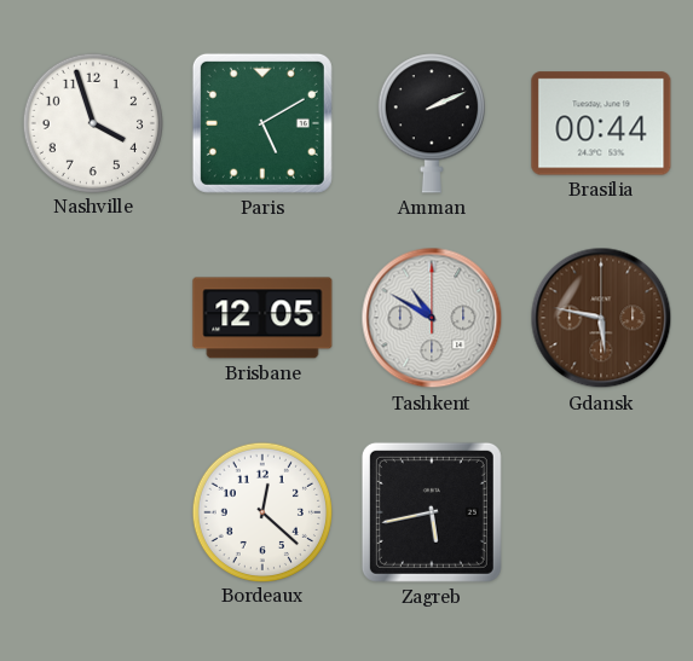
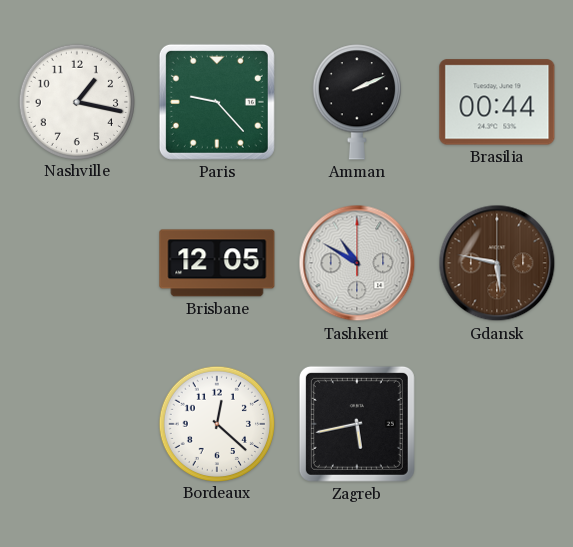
Nashville: 3:57 -> 1:17 (76, 101)
Paris: 5:10 -> 9:23 (217, 102)
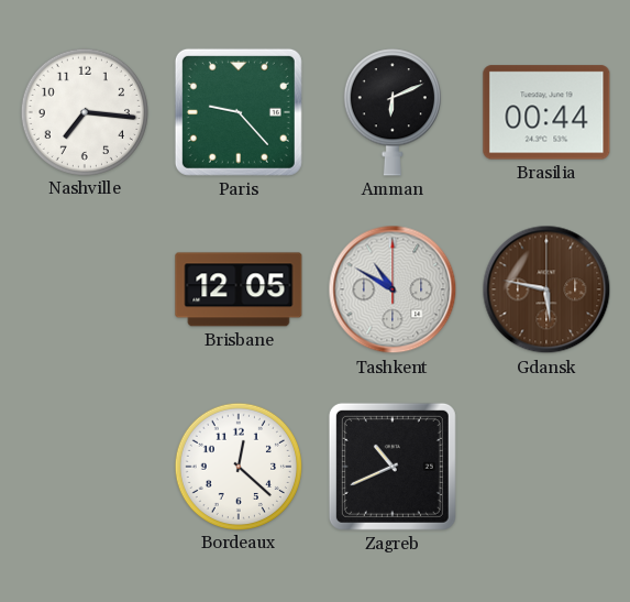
Nashville: 1:17 -> 7:16 (84, 111)
Amman: 2:11 -> 6:11 (393, 112)
Zagreb: 5:43 -> 10:41 (393, 467)
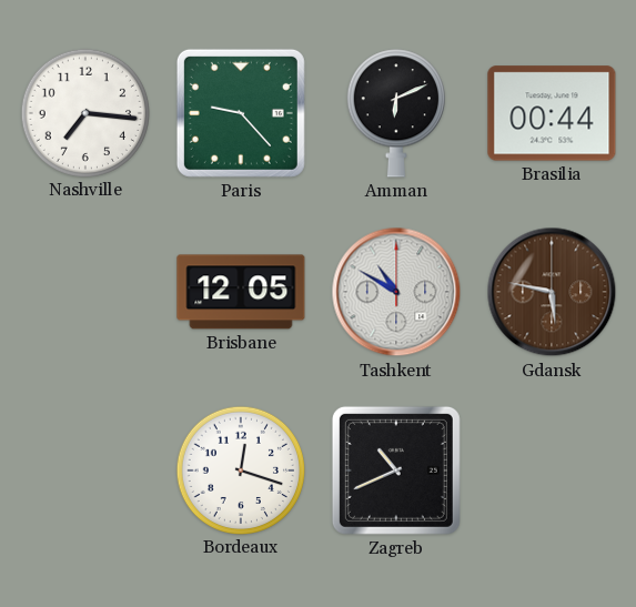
Bordeaux: 12:22 -> 12:18 (240, 469)
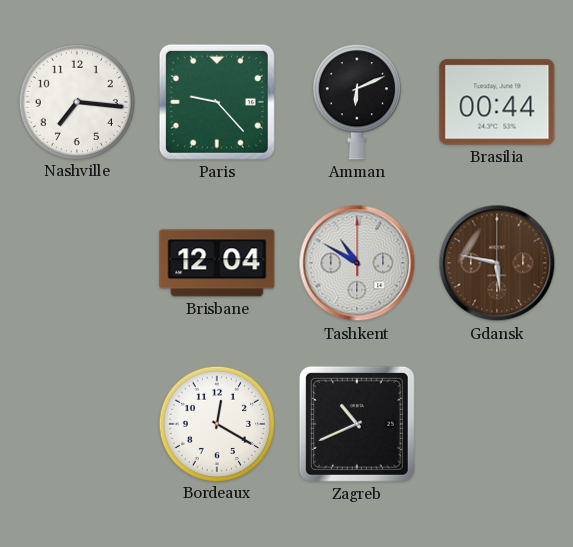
Brisbane: 12:05 -> 12:04 (217, 263)
Bordeaux: 12:18 -> 12:20 (216, 423)
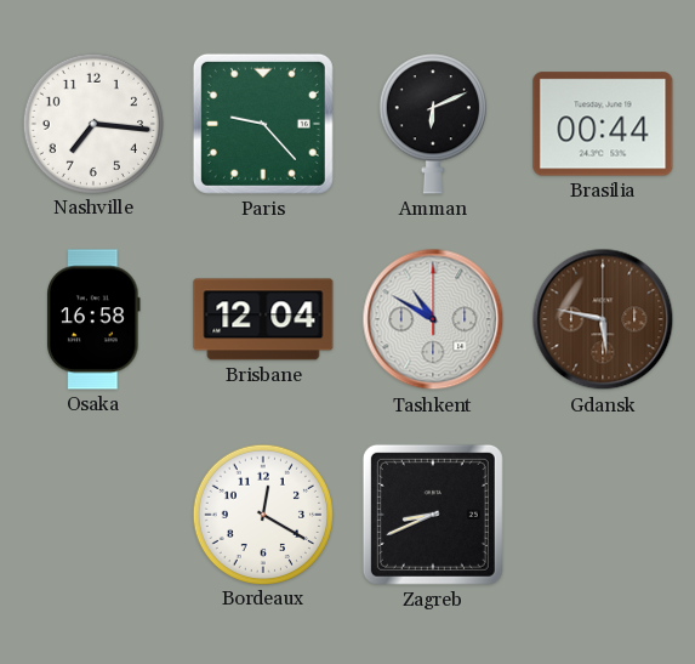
Osaka: none -> 16:58 (95, 319)
Zagreb: 10:41 -> 8:41 (433, 515)
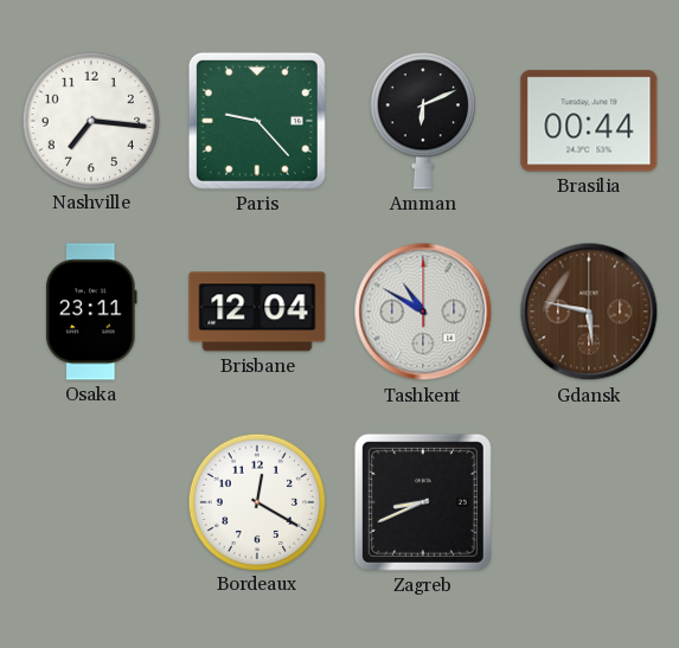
Osaka: 16:58 -> 23:11 (92, 312)
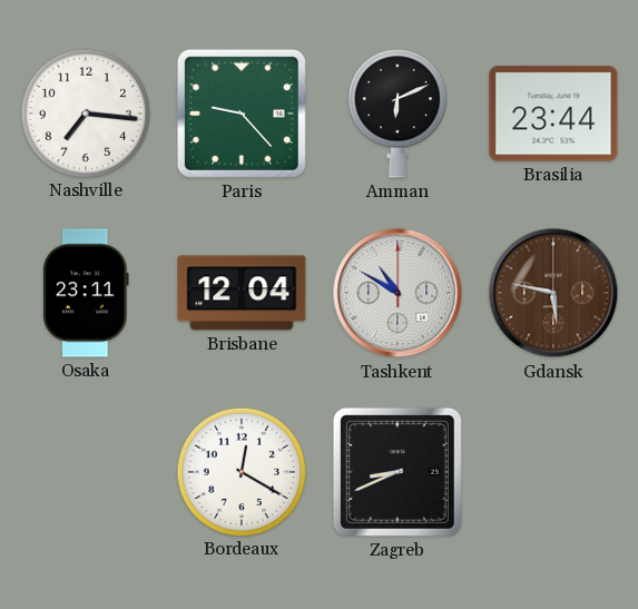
Brasilia: 00:44 -> 23:44 (553, 114)
